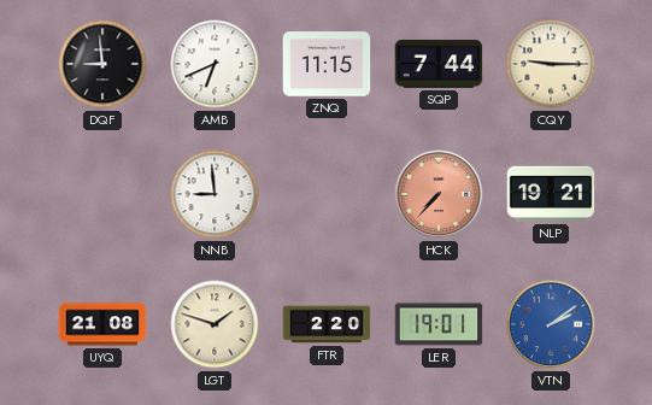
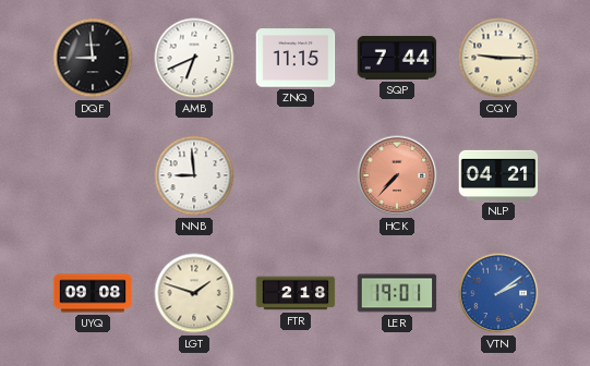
NLP: 19:21 -> 04:21 (498, 175)
UYQ: 21:08 -> 09:08 (93, 293)
FTR: 2:20 -> 2:18 (296, 293)
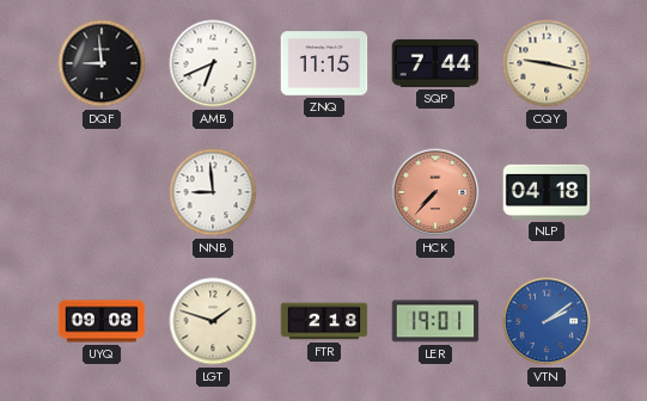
CQY: 9:15 -> 9:17 (547, 63)
NLP: 04:21 -> 04:18 (547, 192)
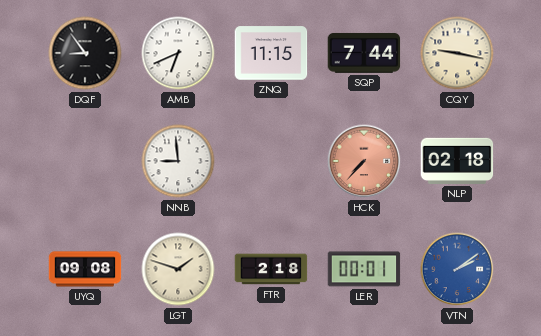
DQF: 8:59 -> 8:54 (85, 53)
NLP: 04:18 -> 02:18 (457, 161)
LER: 19:01 -> 00:01 (364, 269)
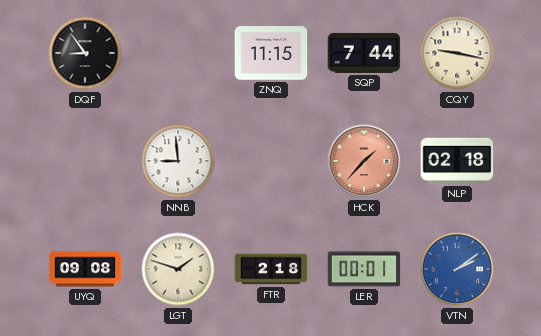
AMB: 6:41 -> none (178, 53)
HCK: 7:37 -> 1:37 (364, 161)
